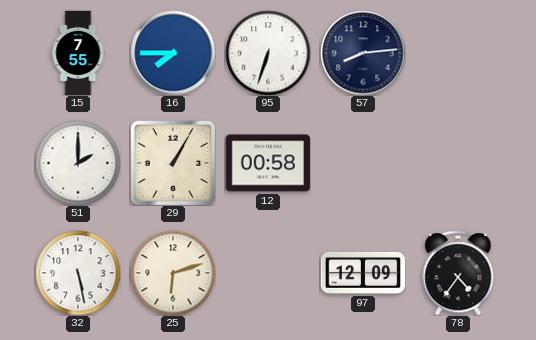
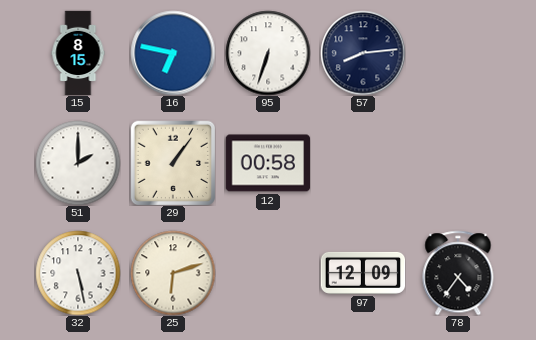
15: 7:55 -> 8:15 (78, 53)
16: 7:45 -> 6:47 (173, 53)
29: 1:05 -> 1:06 (173, 163)
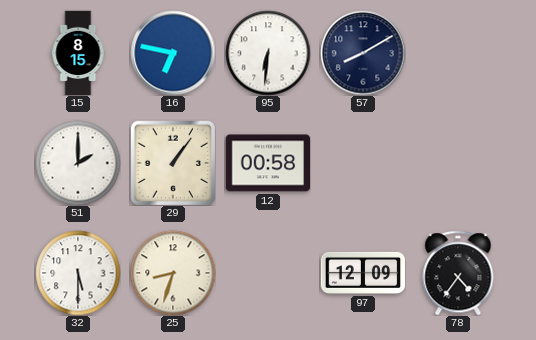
95: 6:33 -> 6:31 (268, 53)
57: 8:14 -> 8:10 (363, 53)
32: 5:28 -> 5:30 (78, 273)
25: 6:12 -> 8:33 (173, 273)
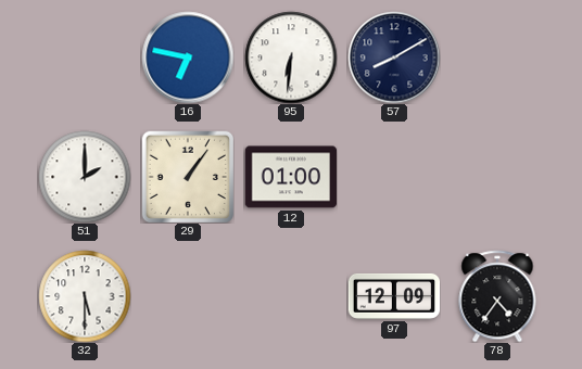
15: 8:15 -> none (78, 53)
12: 00:58 -> 01:00 (291, 177)
25: 8:33 -> none (173, 273)
